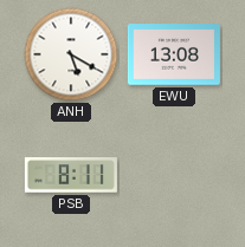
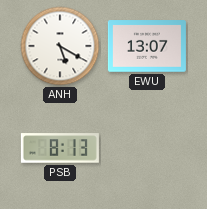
EWU: 13:08 -> 13:07 (147, 46)
PSB: 8:11 -> 8:13 (60, 148)
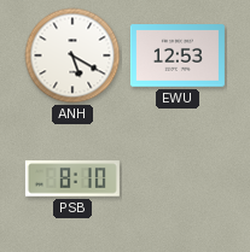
EWU: 13:07 -> 12:53 (178, 55)
PSB: 8:13 -> 8:10 (72, 178)
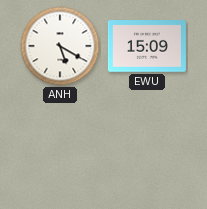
EWU: 12:53 -> 15:09 (147, 46)
PSB: 8:10 -> none (72, 178)
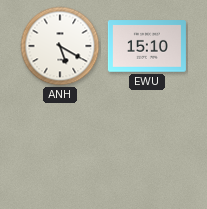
EWU: 15:09 -> 15:10 (147, 46)
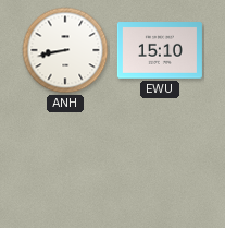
ANH: 5:20 -> 8:43 (65, 50)
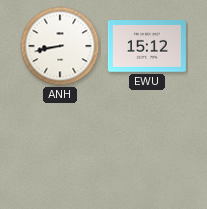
EWU: 15:10 -> 15:12 (147, 46)
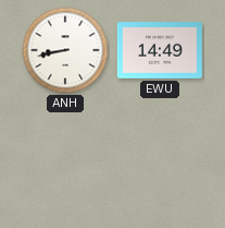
EWU: 15:12 -> 14:49 (160, 50)
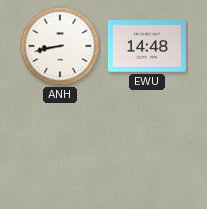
EWU: 14:49 -> 14:48 (147, 46)
